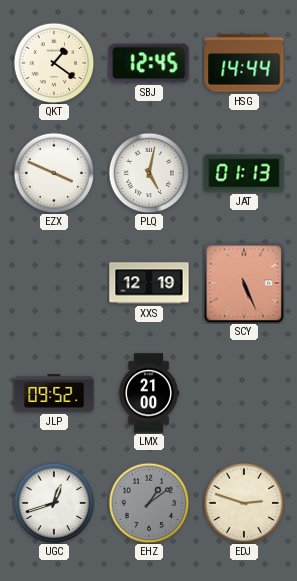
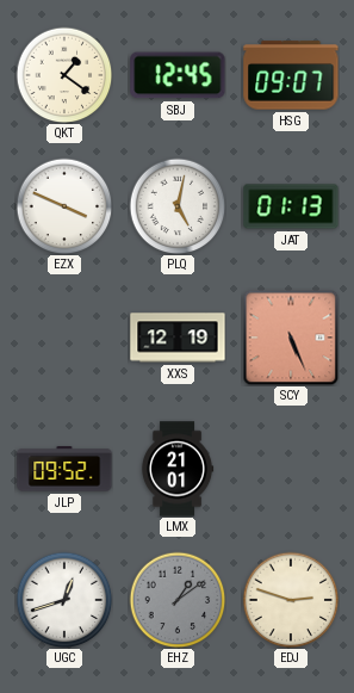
HSG: 14:44 -> 09:07 (291, 75)
LMX: 21:00 -> 21:01 (178, 469)
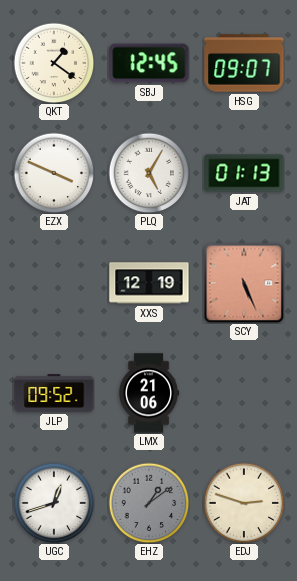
PLQ: 5:02 -> 5:05 (149, 173)
LMX: 21:01 -> 21:06 (149, 393)
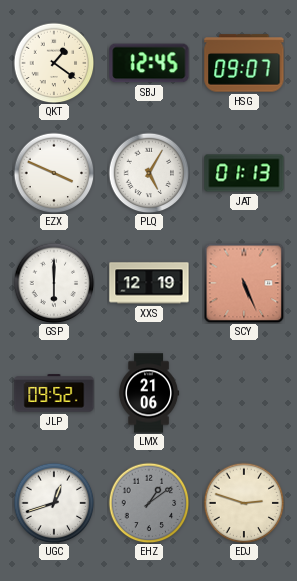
GSP: none -> 6:00 (54, 283)
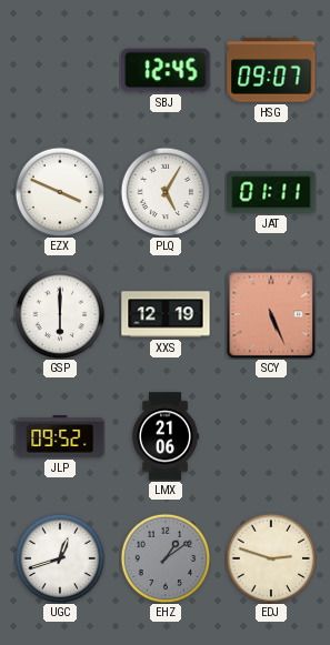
QKT: 1:21 -> none (54, 63)
JAT: 01:13 -> 01:11 (271, 192)
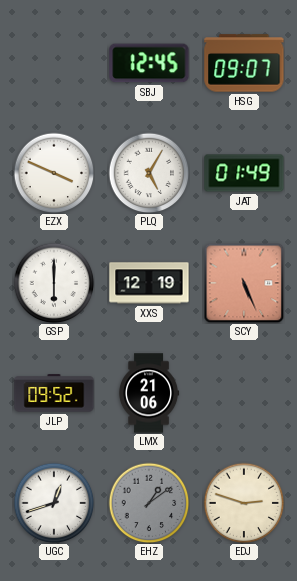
JAT: 01:11 -> 01:49 (244, 173)
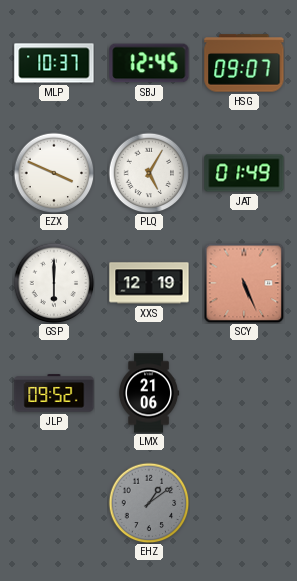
MLP: none -> 10:37 (54, 63)
UGC: 12:42 -> none (54, 503)
EDJ: 2:48 -> none (244, 503)
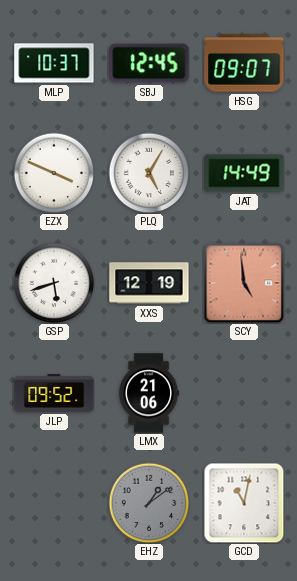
JAT: 01:49 -> 14:49 (244, 173)
GSP: 6:00 -> 5:42 (54, 283)
SCY: 5:26 -> 4:59 (244, 283)
GCD: none -> 11:02 (244, 503)
